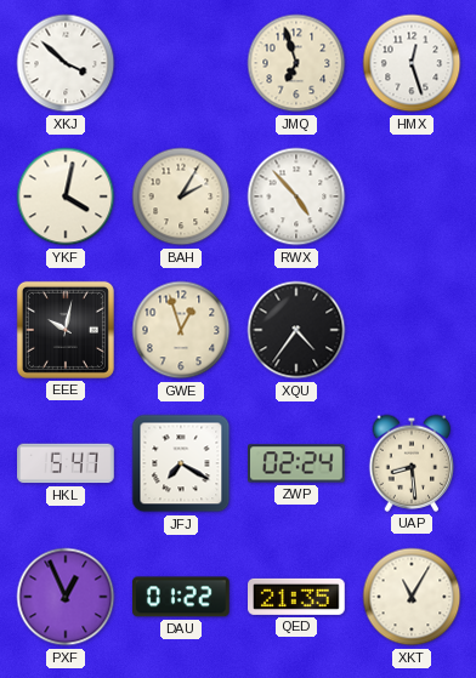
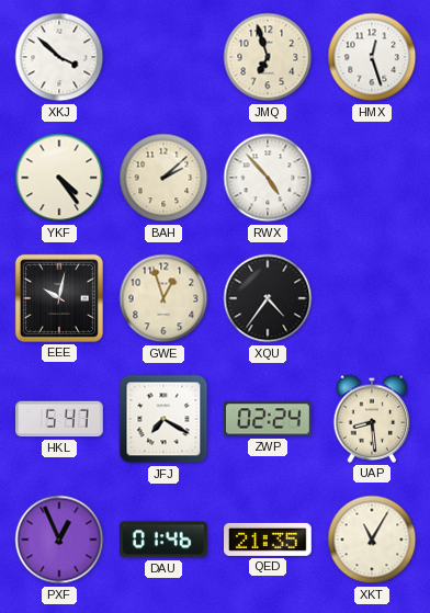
YKF: 4:02 -> 4:24 (59, 178)
BAH: 2:05 -> 2:08 (163, 178)
DAU: 01:22 -> 01:46 (165, 540)
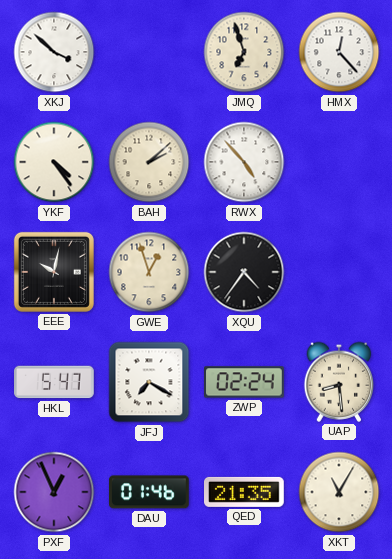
HMX: 12:27 -> 12:23 (339, 52)
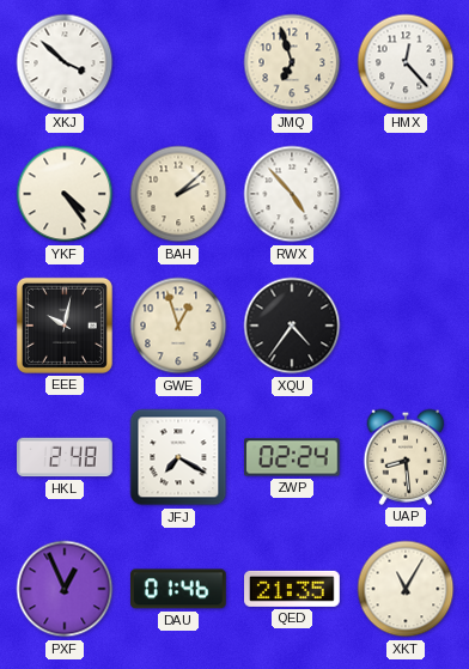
HKL: 5:47 -> 2:48 (65, 457)
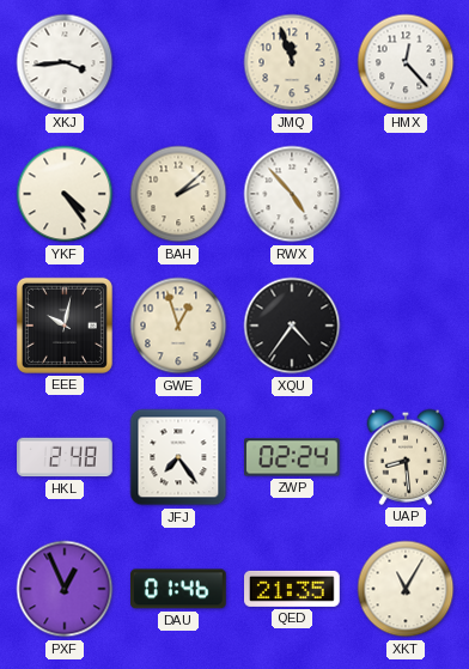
XKJ: 3:52 -> 3:44 (65, 62)
JMQ: 6:57 -> 11:57 (292, 62)
JFJ: 7:20 -> 7:24 (178, 457)
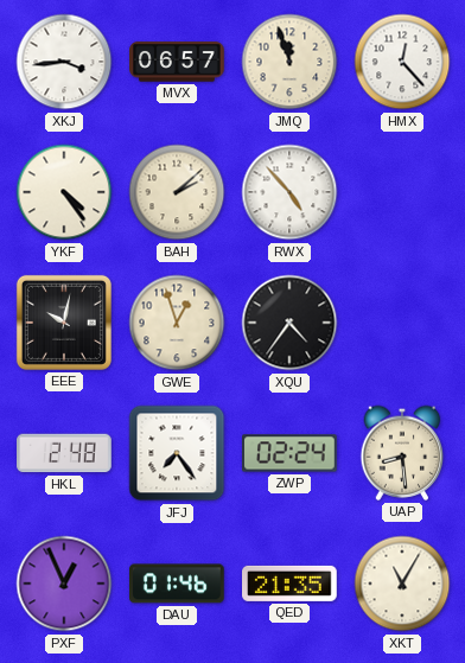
MVX: none -> 06:57 (177, 62)
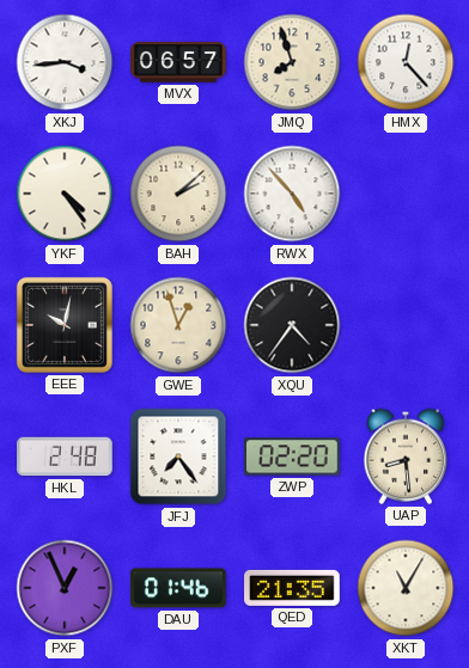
JMQ: 11:57 -> 7:57 (292, 62)
ZWP: 02:24 -> 02:20 (292, 456)
